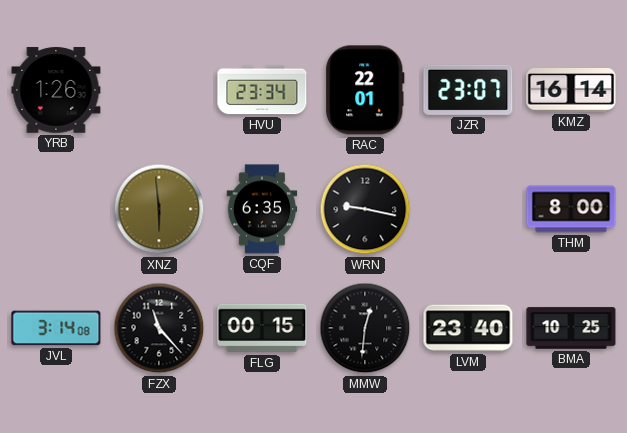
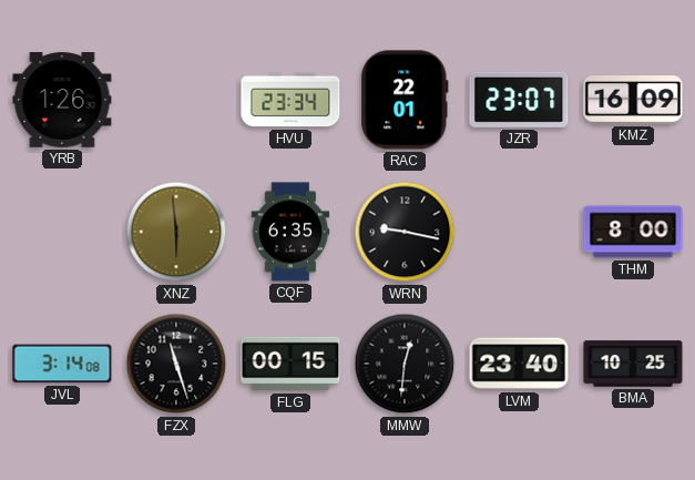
KMZ: 16:14 -> 16:09 (633, 100)
FZX: 11:23 -> 11:27 (176, 364)
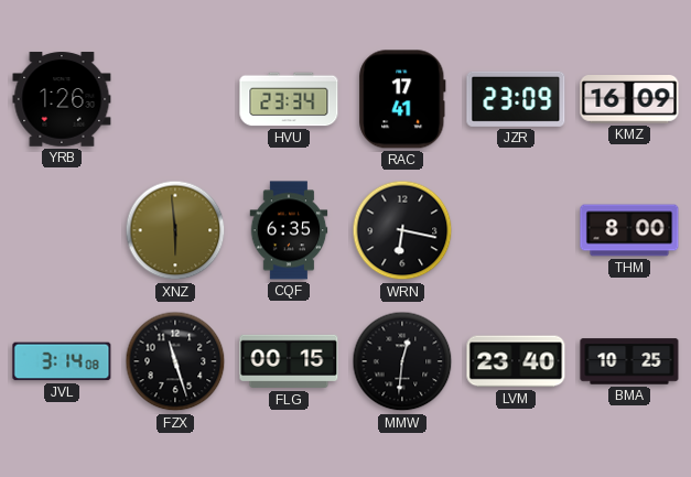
RAC: 22:01 -> 17:41 (402, 99)
JZR: 23:07 -> 23:09 (516, 99)
WRN: 9:17 -> 6:17 (402, 230)
